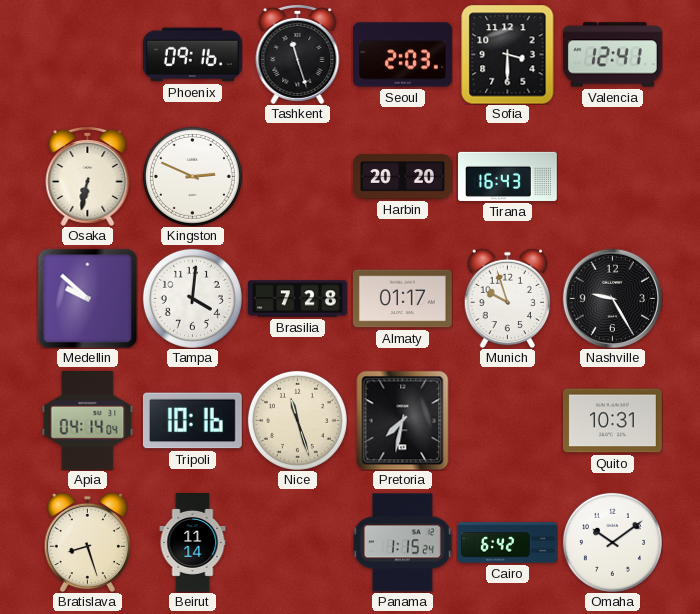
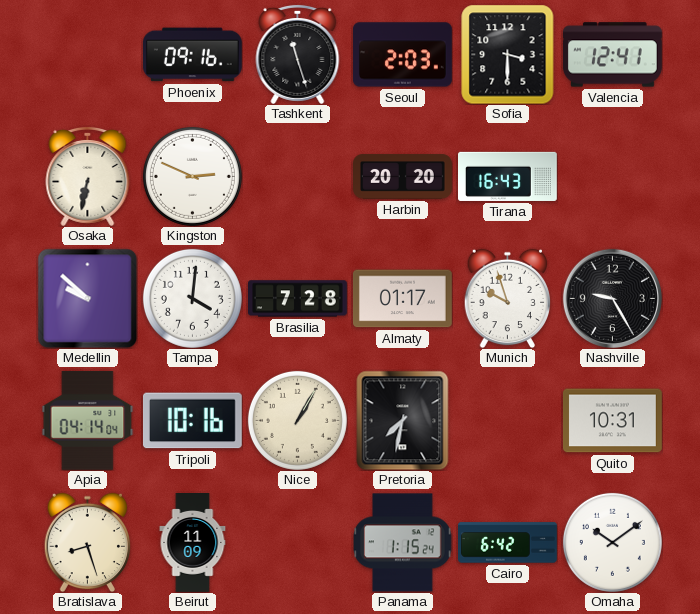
Nice: 11:27 -> 1:05 (297, 420)
Beirut: 11:14 -> 11:09 (193, 543)
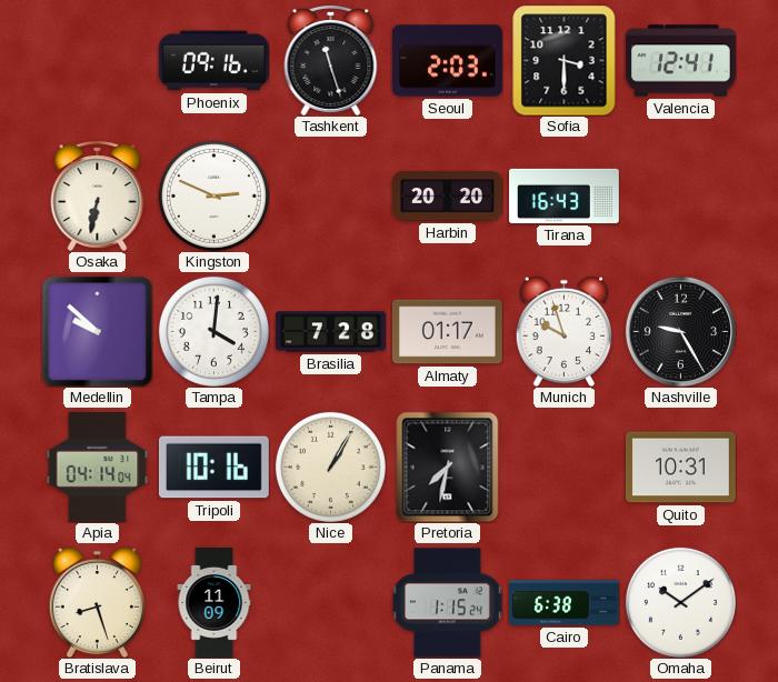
Cairo: 6:42 -> 6:38 (565, 603)
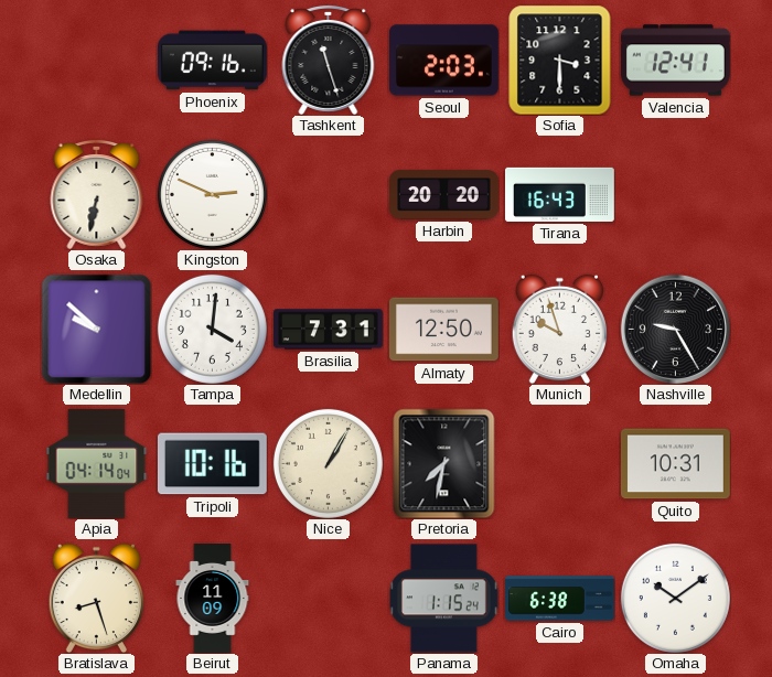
Brasilia: 7:28 -> 7:31 (329, 330)
Almaty: 01:17 -> 12:50 (444, 330)
